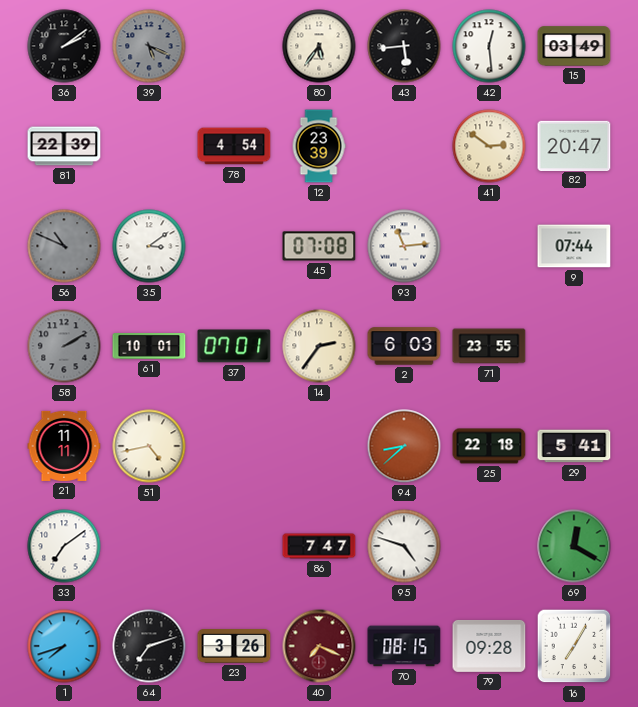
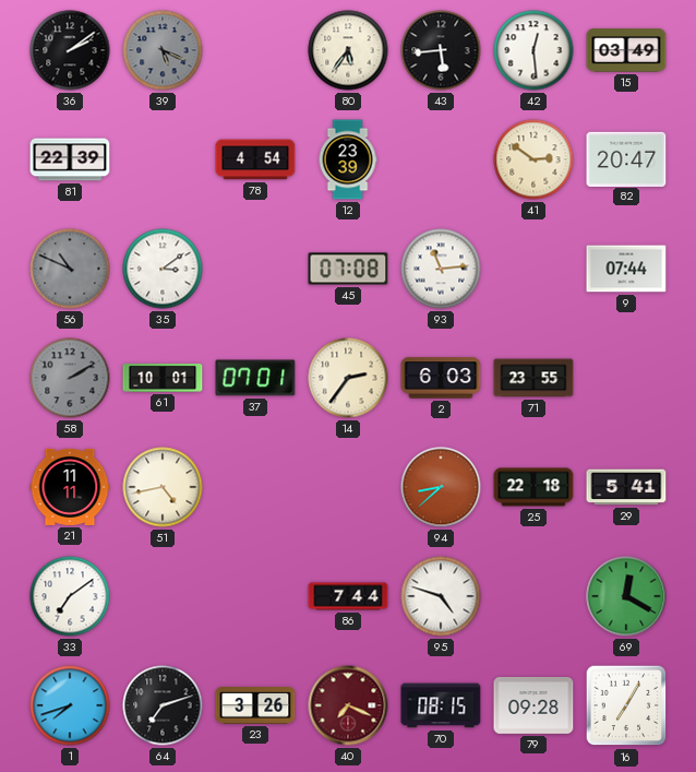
86: 7:47 -> 7:44 (348, 596)
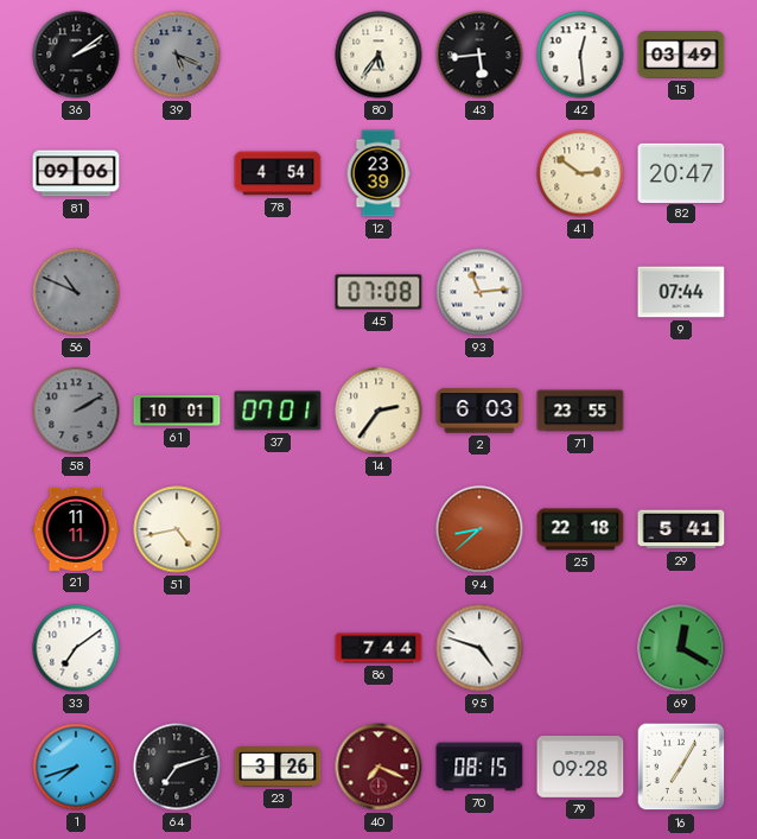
81: 22:39 -> 09:06 (76, 173)
35: 3:09 -> none (163, 269)
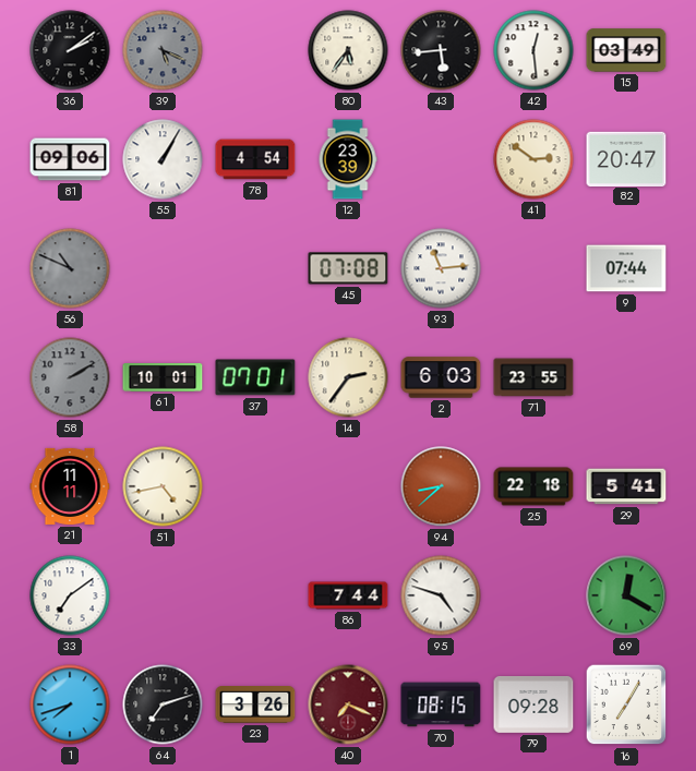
55: none -> 1:05 (163, 159)
